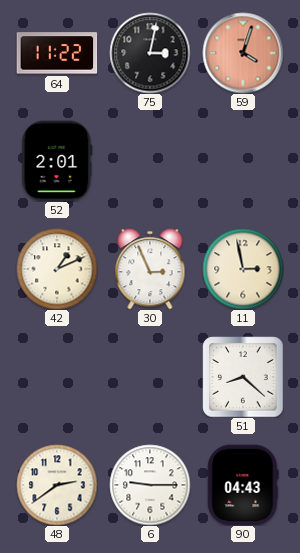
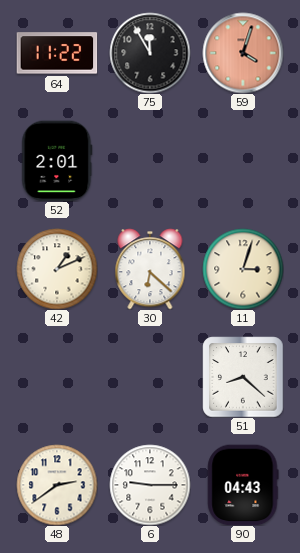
75: 3:02 -> 11:55 (150, 53)
30: 2:56 -> 6:22 (150, 269)
11: 2:58 -> 3:03 (243, 269)
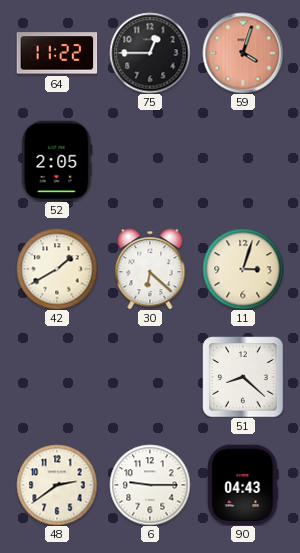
75: 11:55 -> 12:45 (150, 53)
52: 2:01 -> 2:05 (57, 161)
42: 1:11 -> 1:40 (57, 269)
